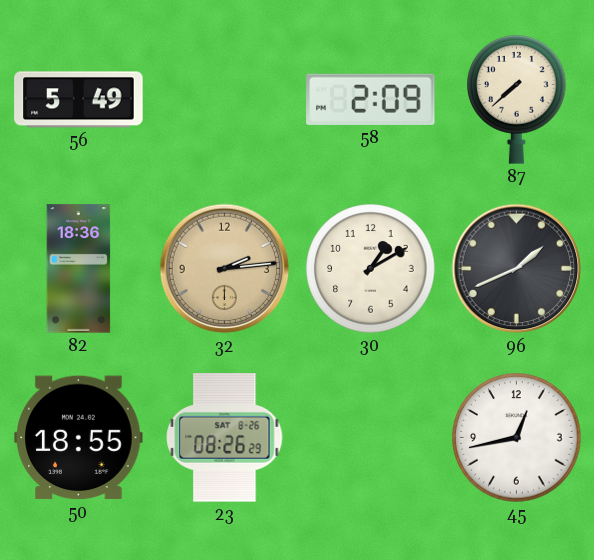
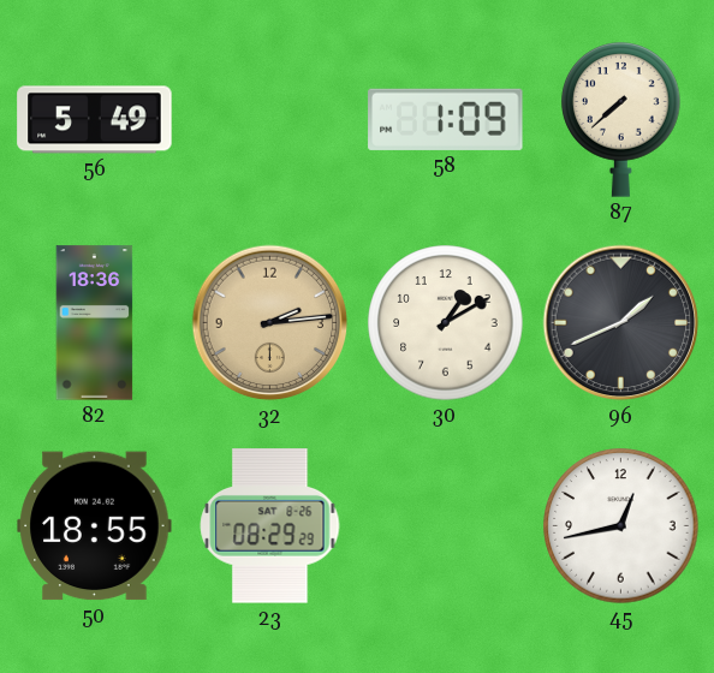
58: 2:09 -> 1:09 (446, 119)
23: 08:26 -> 08:29 (270, 526)
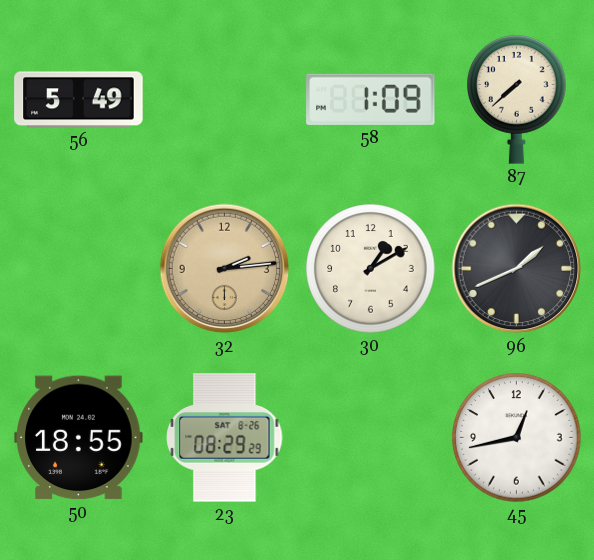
82: 18:36 -> none (95, 323)
